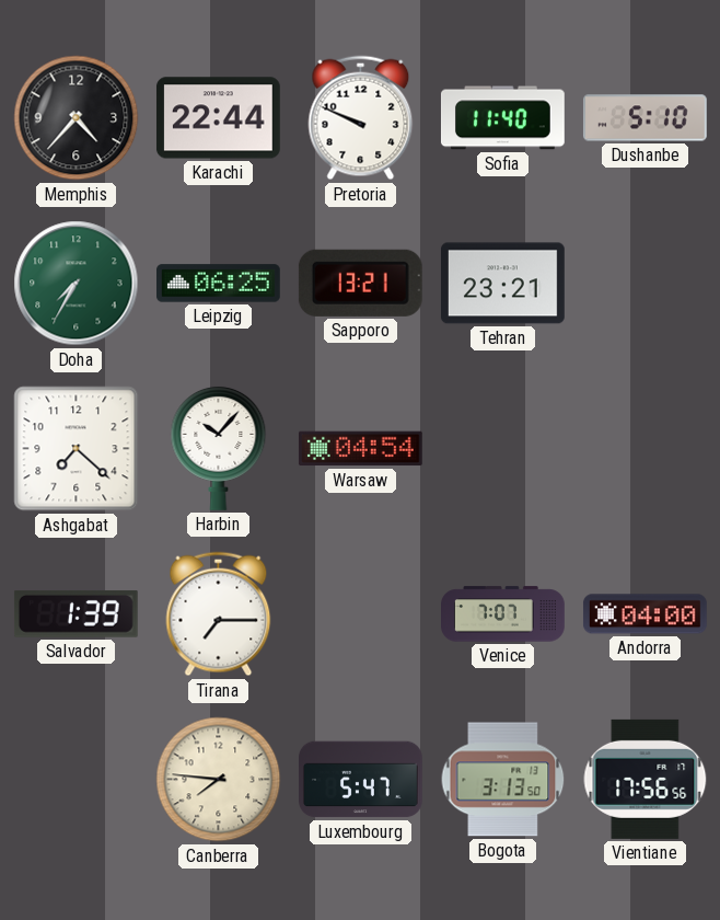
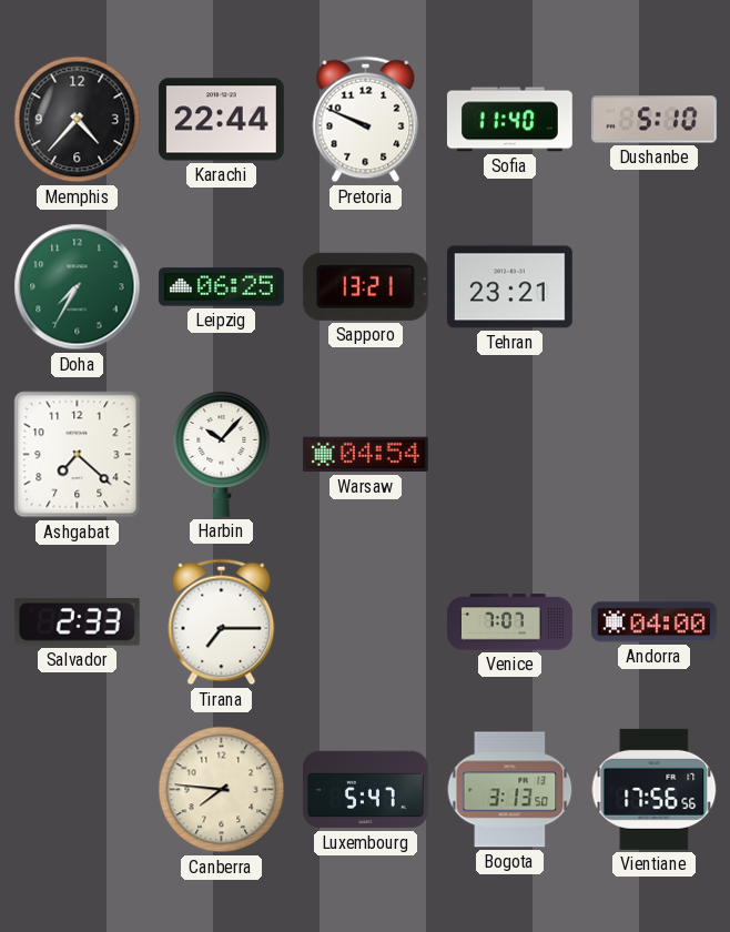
Salvador: 1:39 -> 2:33 (77, 621)
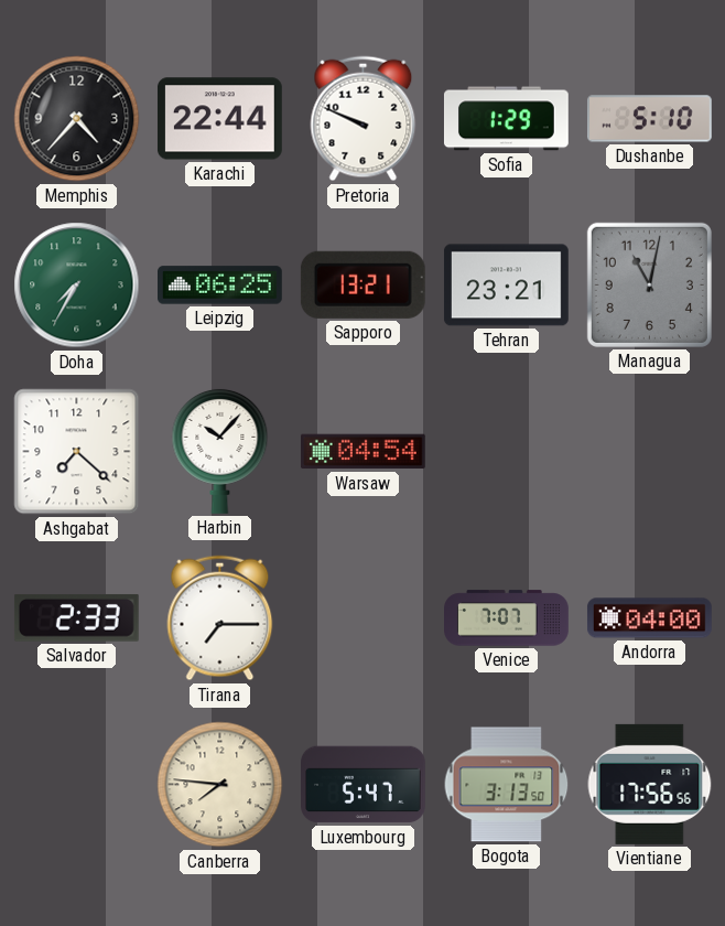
Sofia: 11:40 -> 1:29 (506, 119)
Managua: none -> 11:02 (649, 284)
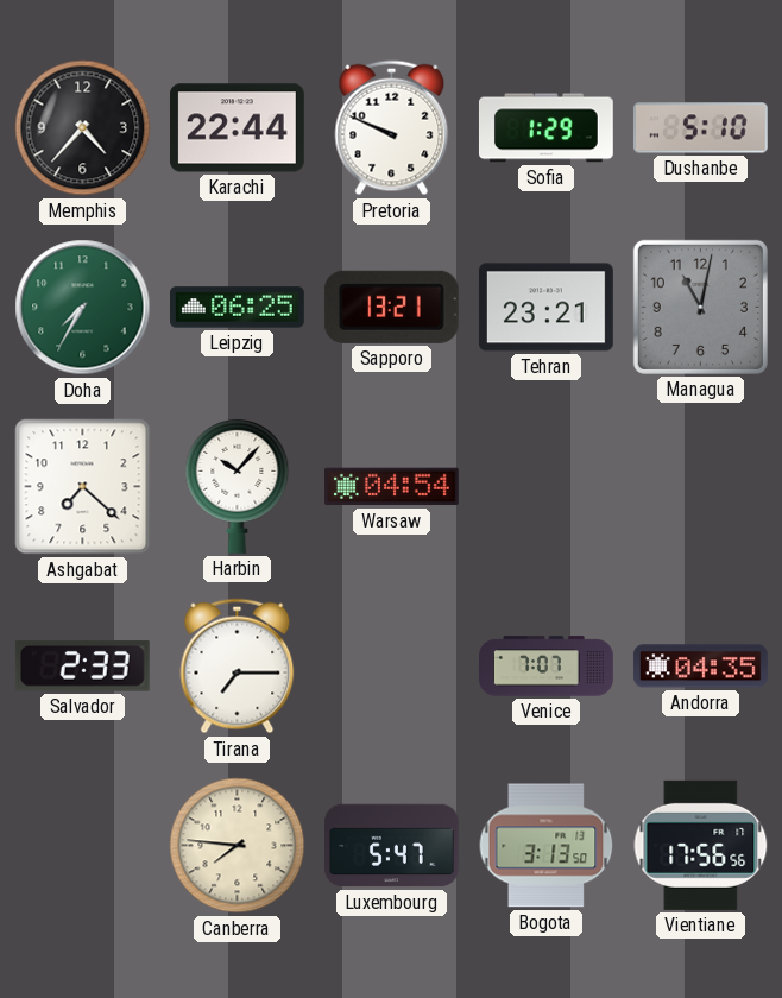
Andorra: 04:00 -> 04:35 (700, 667)
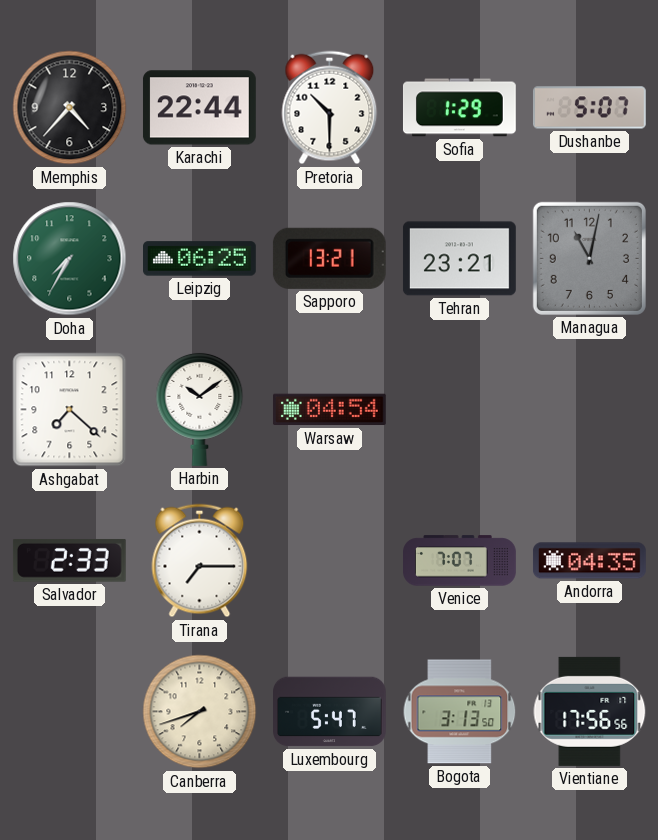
Pretoria: 9:49 -> 10:30 (330, 108)
Dushanbe: 5:10 -> 5:07 (590, 108)
Harbin: 10:07 -> 10:09 (200, 409)
Canberra: 7:46 -> 7:42 (200, 712)
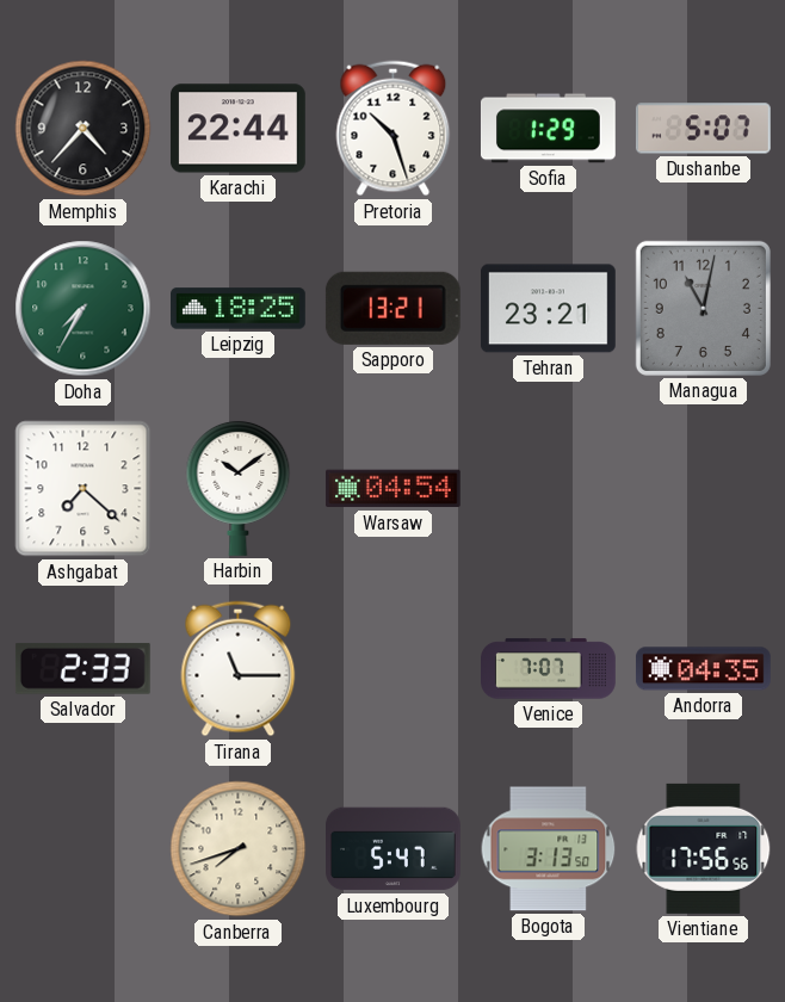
Pretoria: 10:30 -> 10:27 (394, 129)
Leipzig: 06:25 -> 18:25 (239, 309)
Tirana: 7:15 -> 11:15 (239, 669)
